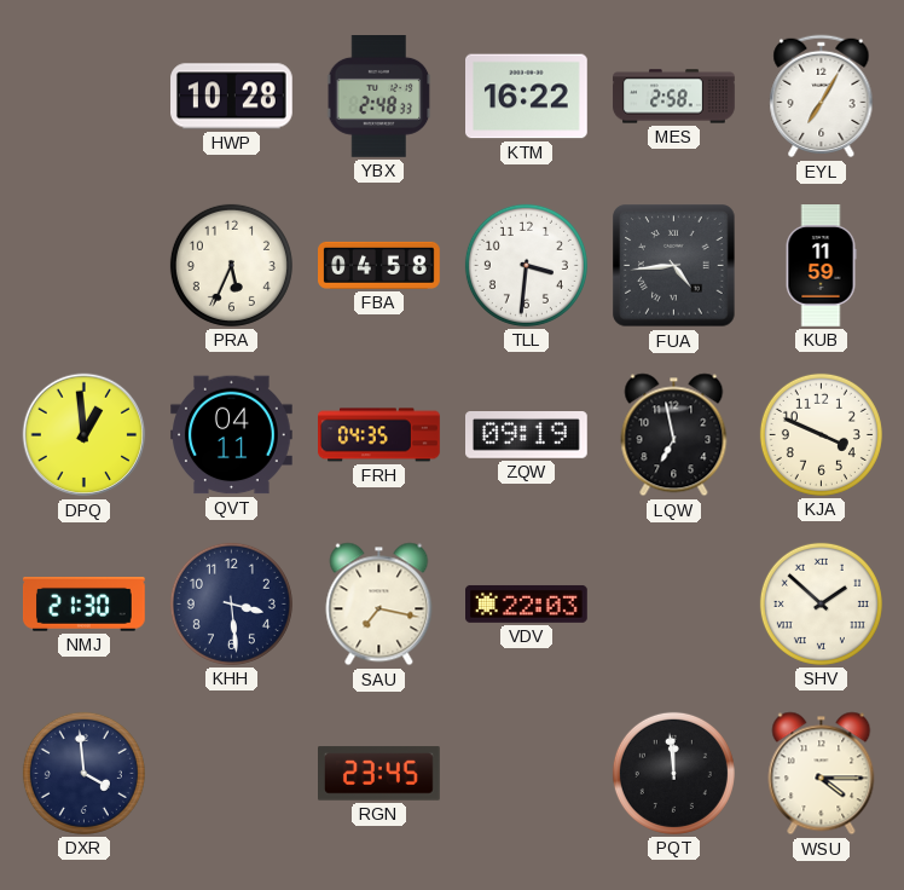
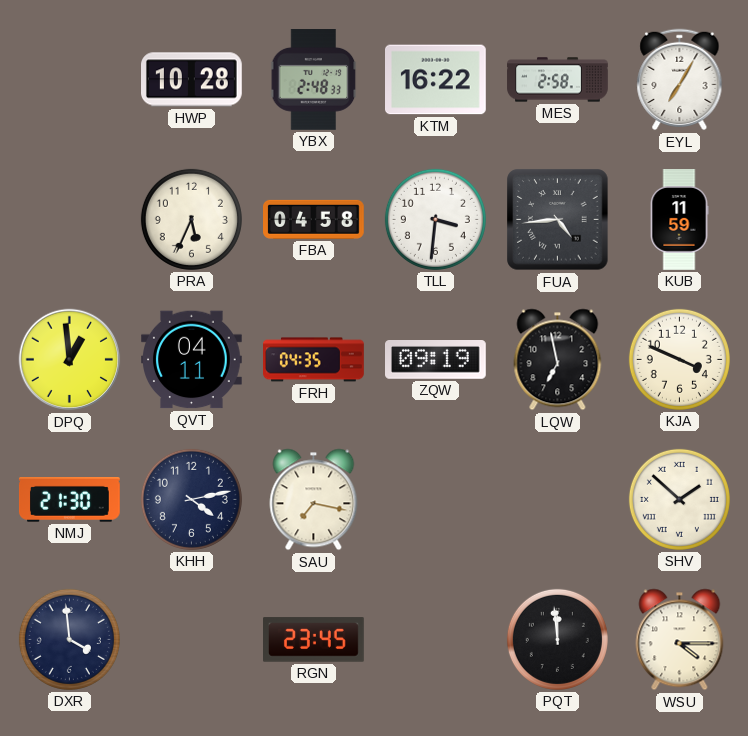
KHH: 3:29 -> 4:13 (191, 499)
VDV: 22:03 -> none (527, 603)
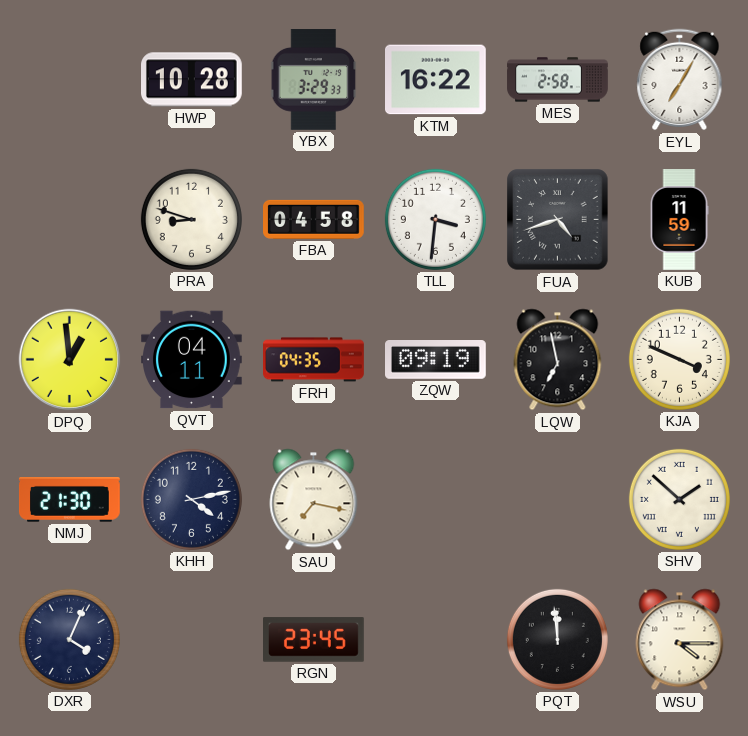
YBX: 2:48 -> 3:29 (314, 80)
PRA: 5:34 -> 8:48 (191, 219)
FUA: 4:44 -> 4:42 (558, 220)
DXR: 3:59 -> 4:04 (69, 639)
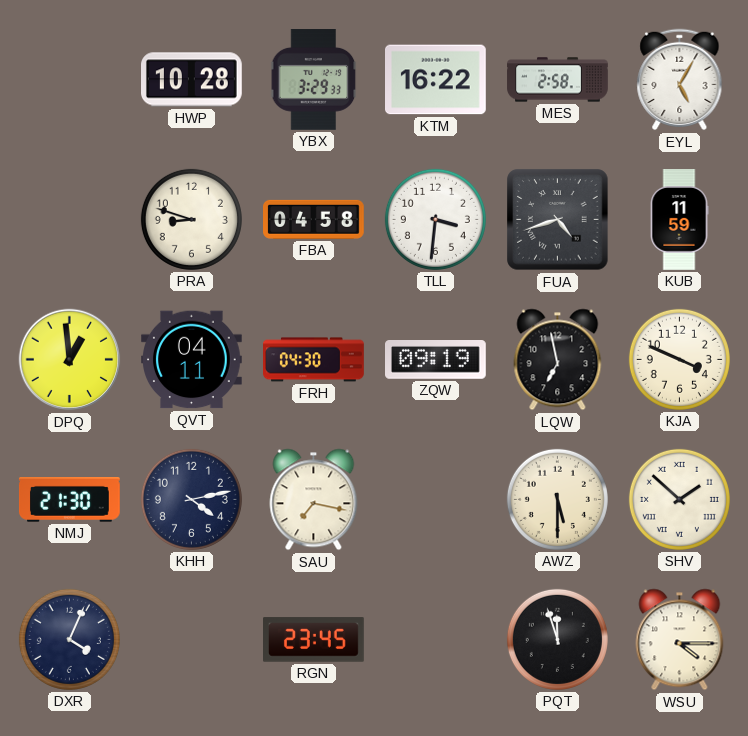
EYL: 7:05 -> 5:05 (680, 80)
FRH: 04:35 -> 04:30 (314, 360)
AWZ: none -> 5:30 (557, 499)
PQT: 11:59 -> 11:57 (557, 639)
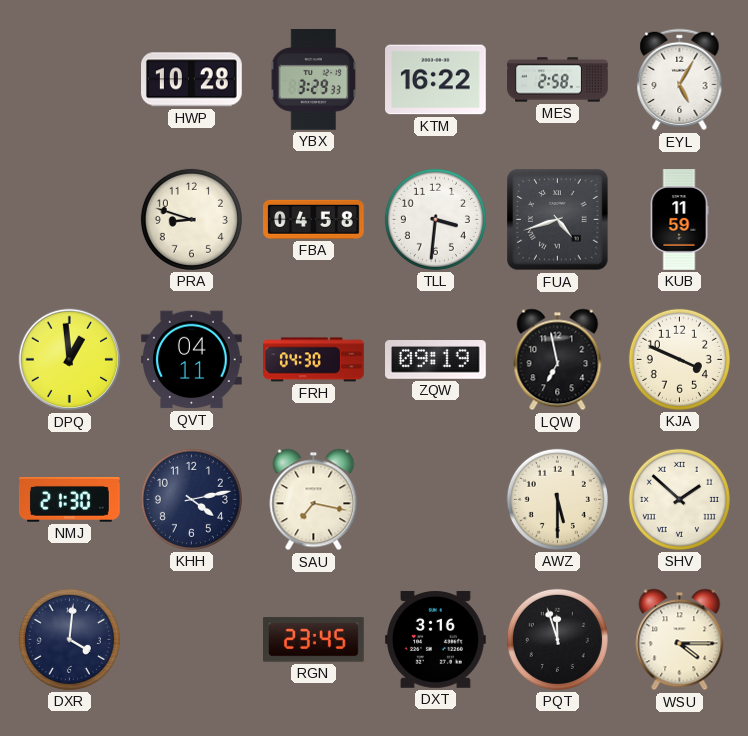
DXR: 4:04 -> 4:01 (69, 639)
DXT: none -> 3:16 (435, 639)
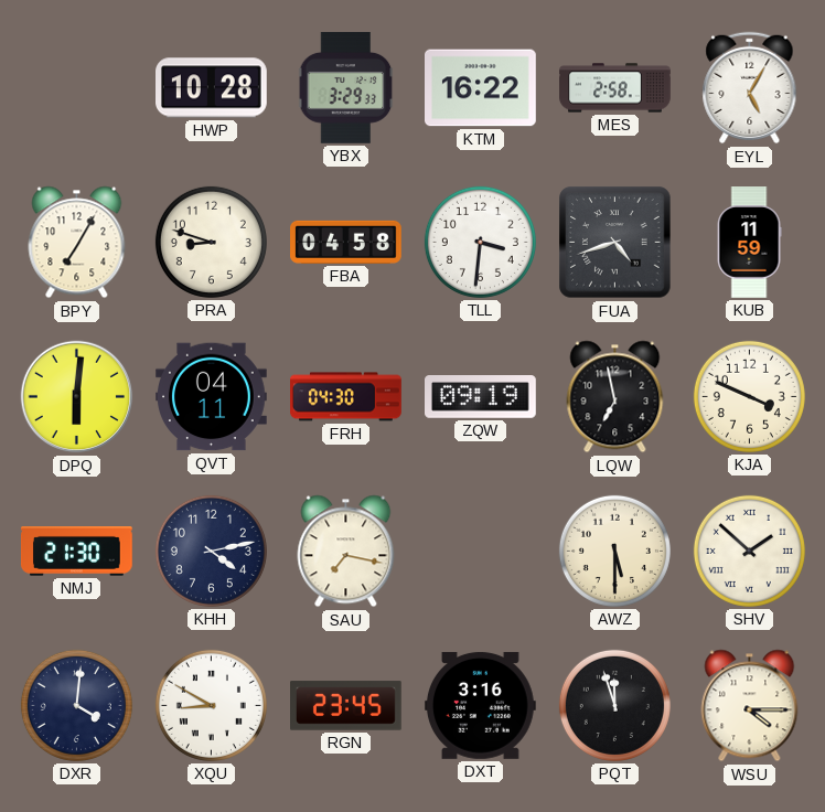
BPY: none -> 7:05 (77, 243)
DPQ: 12:59 -> 6:01 (77, 397)
XQU: none -> 8:50 (211, 705)
